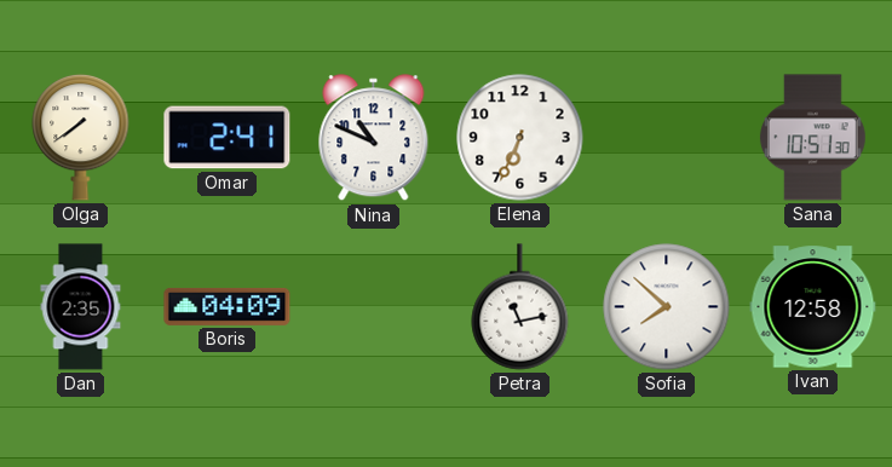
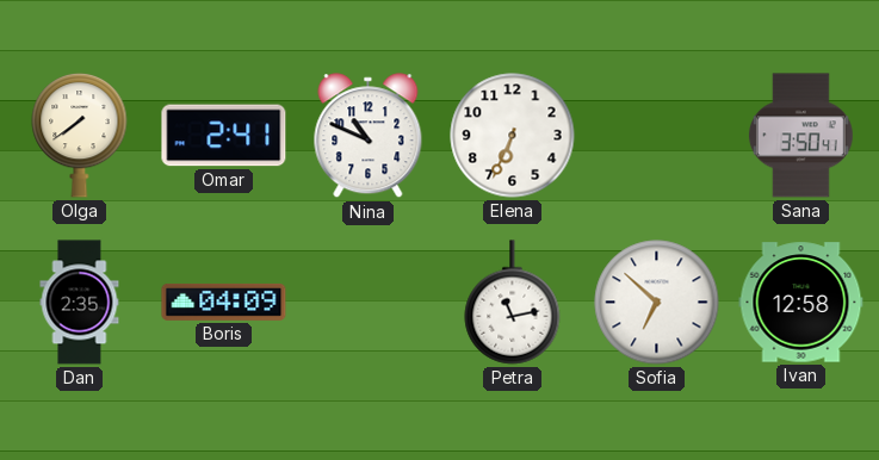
Sana: 10:51 -> 3:50 (800, 136)
Sofia: 7:52 -> 6:52 (657, 303)
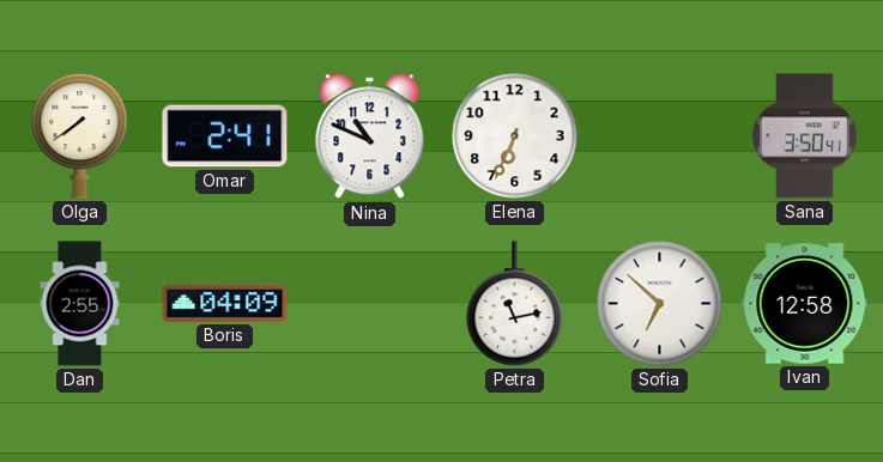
Dan: 2:35 -> 2:55 (80, 304)
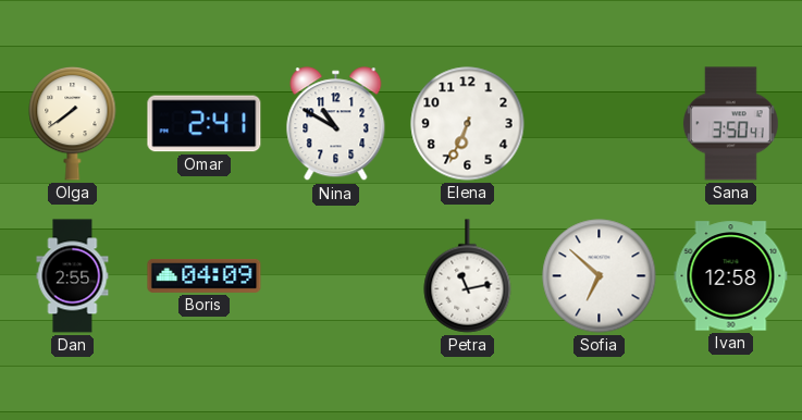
Nina: 10:49 -> 10:50 (336, 124)
